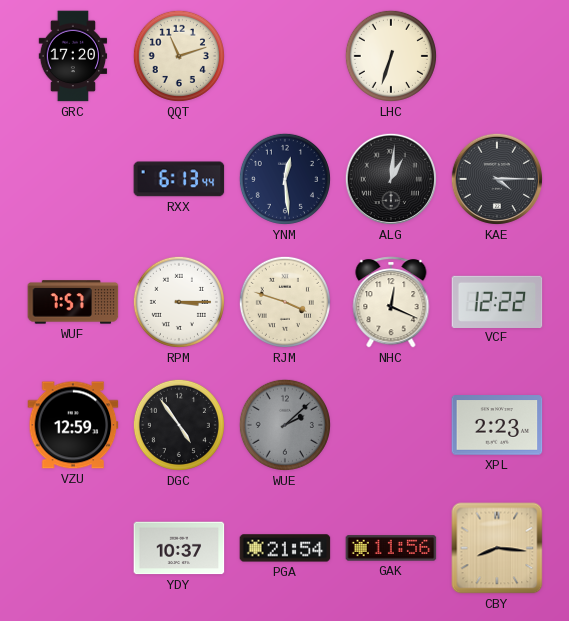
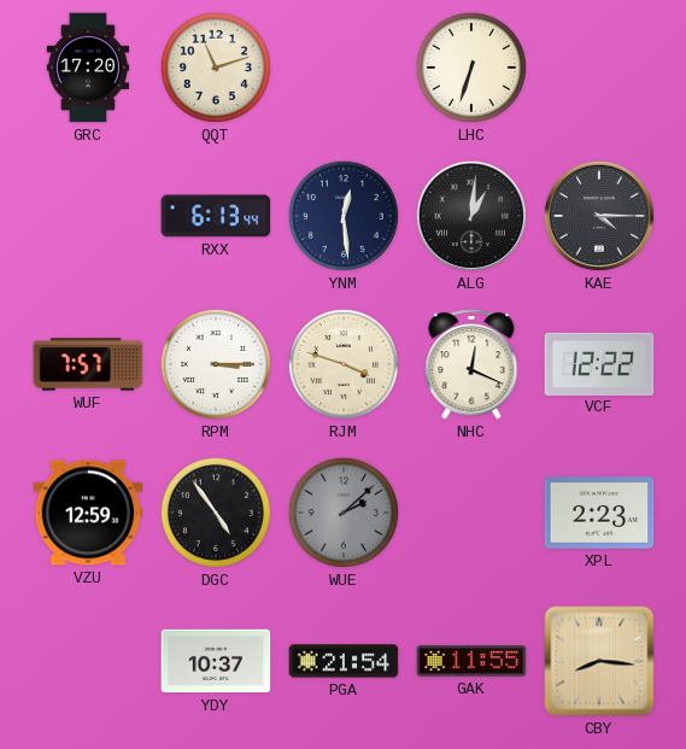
GAK: 11:56 -> 11:55 (471, 661)
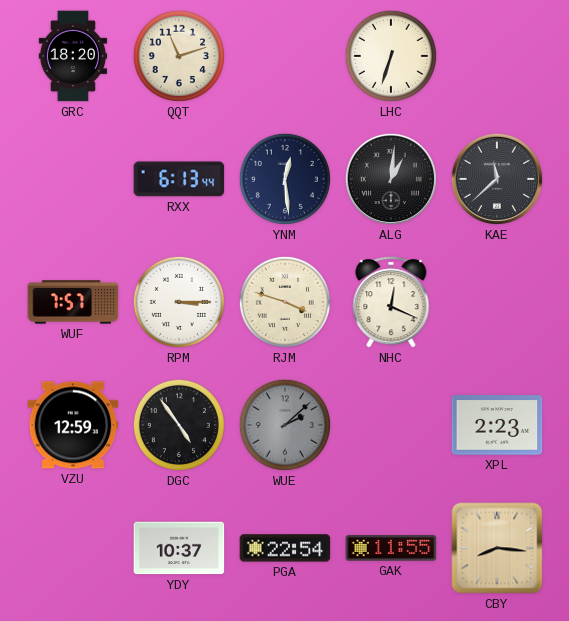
GRC: 17:20 -> 18:20 (73, 56)
KAE: 4:15 -> 11:38 (497, 179)
VCF: 12:22 -> none (599, 363)
PGA: 21:54 -> 22:54 (285, 548)
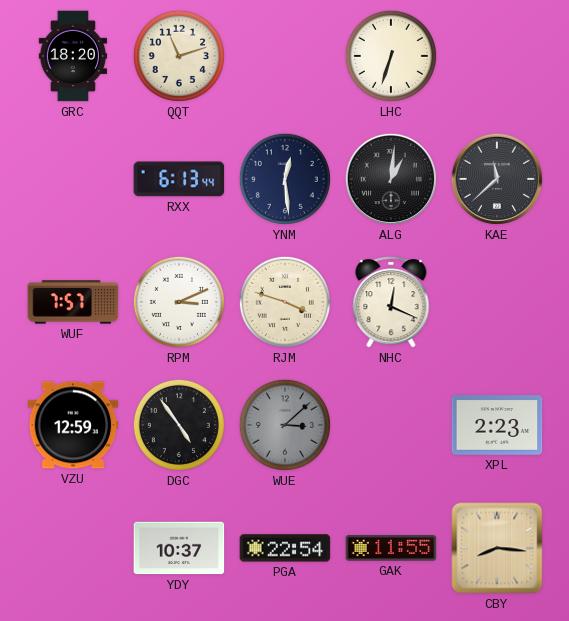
RPM: 3:15 -> 3:11 (179, 302)
WUE: 2:08 -> 3:08 (285, 425)
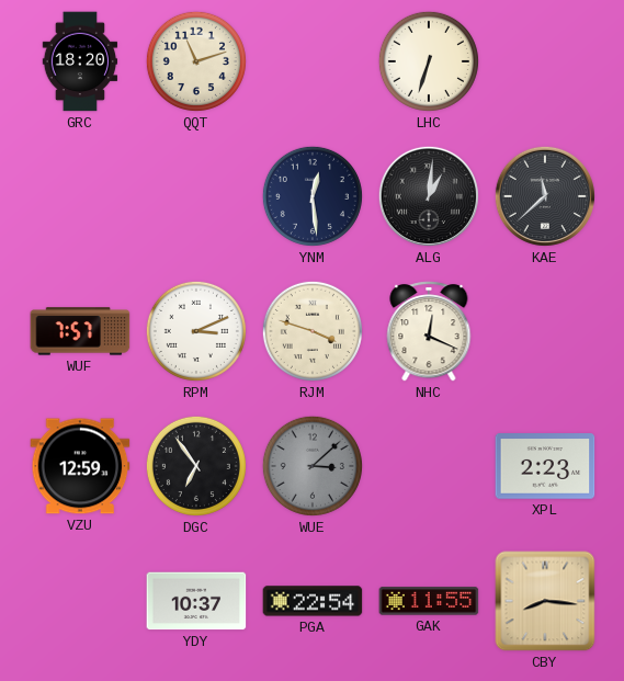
RXX: 6:13 -> none (179, 179)
DGC: 4:54 -> 6:54 (196, 466)
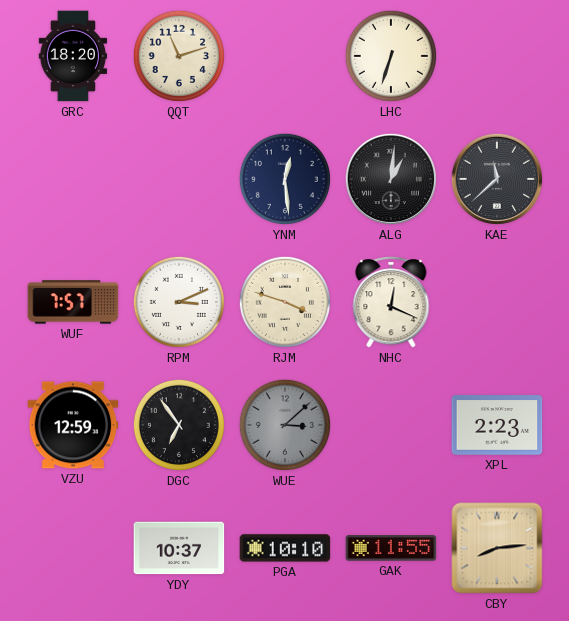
PGA: 22:54 -> 10:10 (285, 548)
CBY: 8:16 -> 8:14 (497, 548)
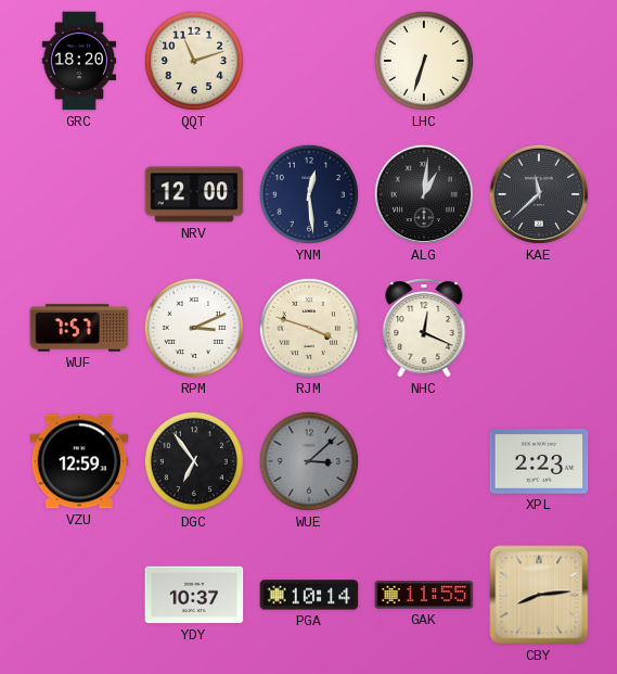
NRV: none -> 12:00 (194, 194)
PGA: 10:10 -> 10:14 (309, 595)
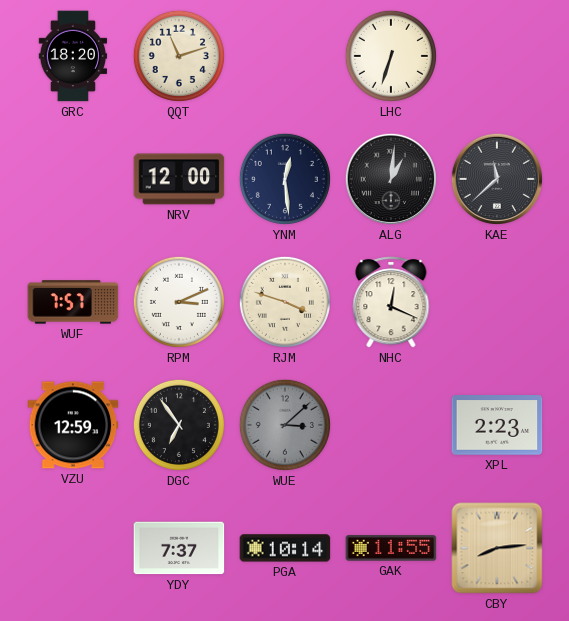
YDY: 10:37 -> 7:37 (179, 548)
